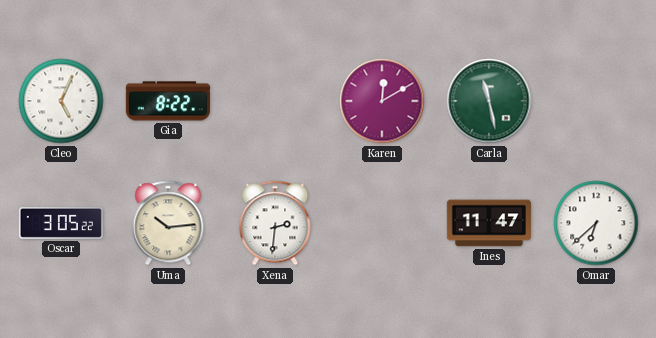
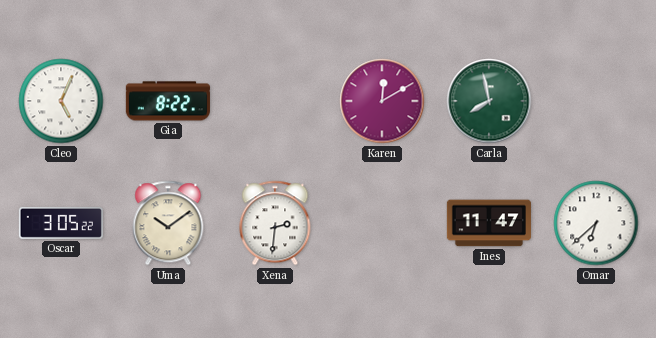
Carla: 11:28 -> 7:58 (489, 101)
Uma: 10:14 -> 10:09 (168, 223)
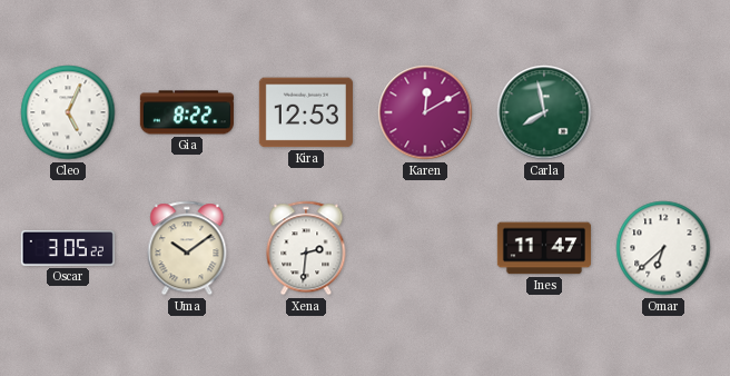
Kira: none -> 12:53 (306, 112)
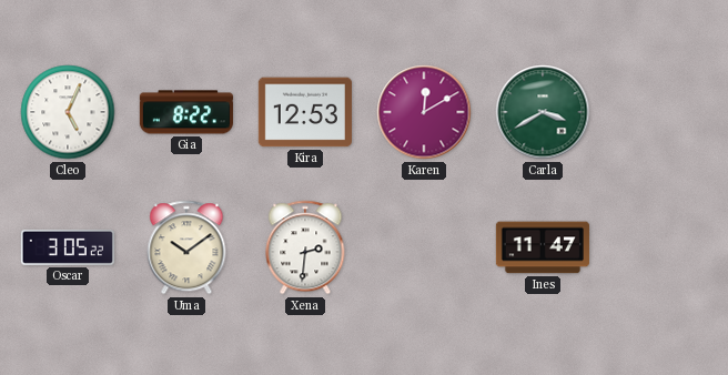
Carla: 7:58 -> 3:40 (543, 112)
Omar: 6:38 -> none (663, 248)
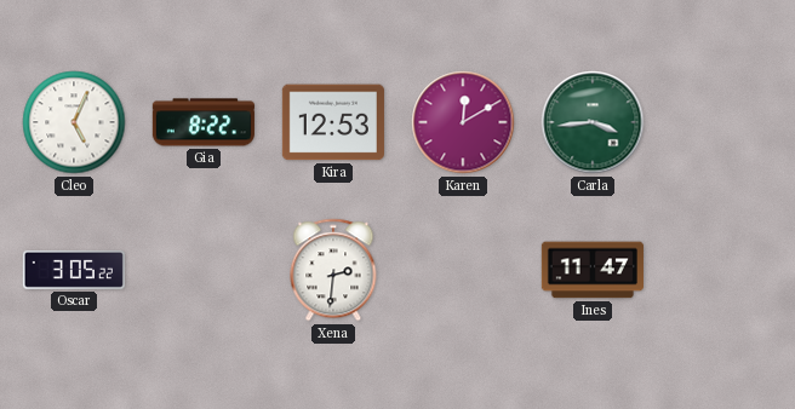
Carla: 3:40 -> 3:44 (593, 122)
Uma: 10:09 -> none (186, 247)
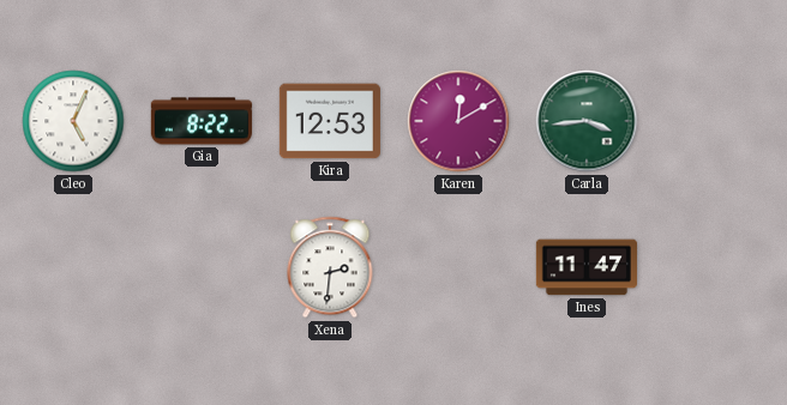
Oscar: 3:05 -> none (74, 270)
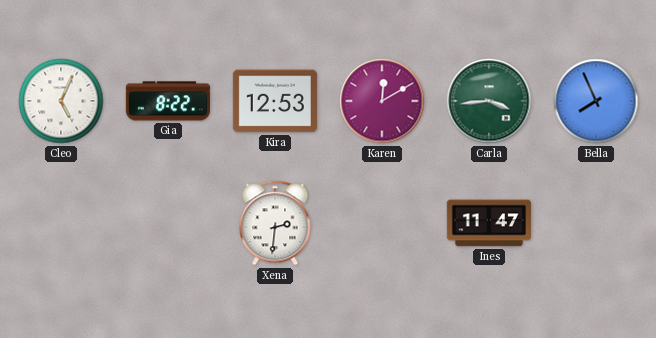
Bella: none -> 7:56 (596, 101)
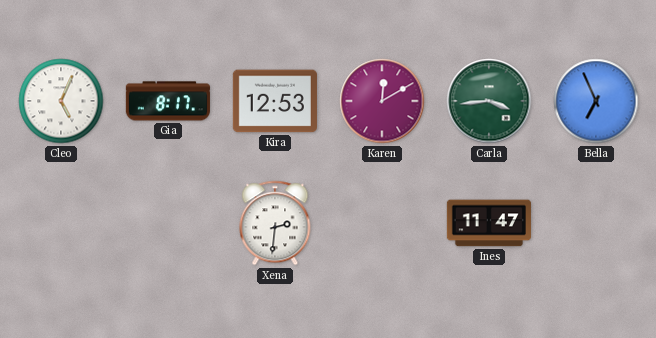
Gia: 8:22 -> 8:17 (168, 101)
Bella: 7:56 -> 6:56 (596, 101)
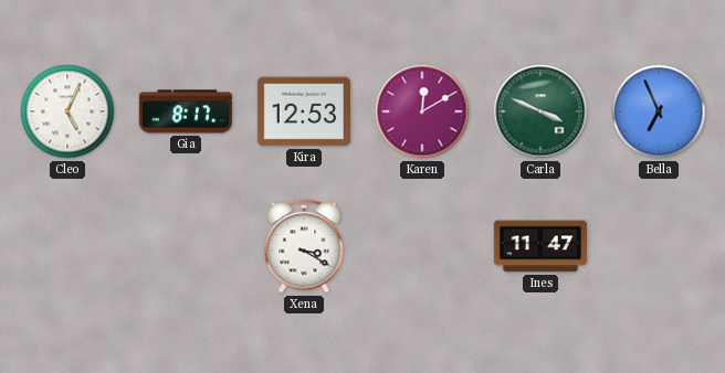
Carla: 3:44 -> 3:49 (540, 111)
Xena: 2:31 -> 3:20 (304, 246)
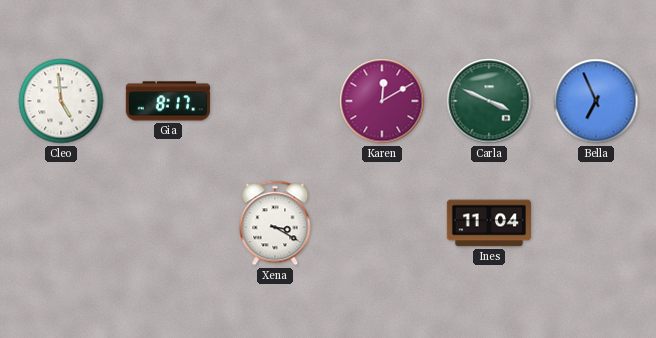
Cleo: 5:04 -> 4:59 (61, 101)
Kira: 12:53 -> none (304, 111)
Ines: 11:47 -> 11:04 (489, 223)
